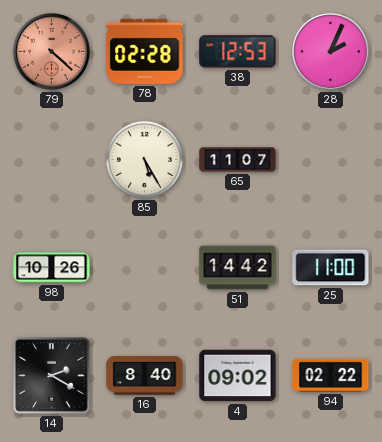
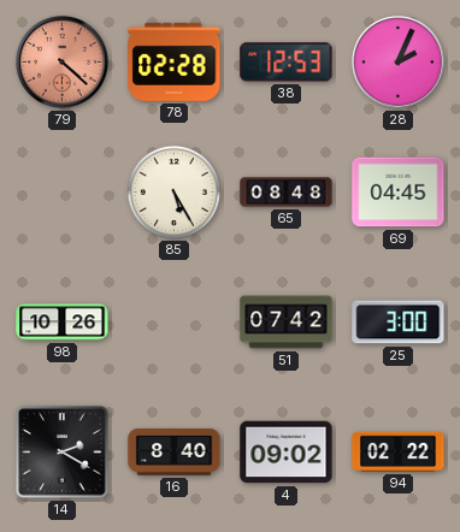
65: 11:07 -> 08:48 (287, 193)
69: none -> 04:45 (399, 193)
51: 14:42 -> 07:42 (287, 323)
25: 11:00 -> 3:00 (399, 323)
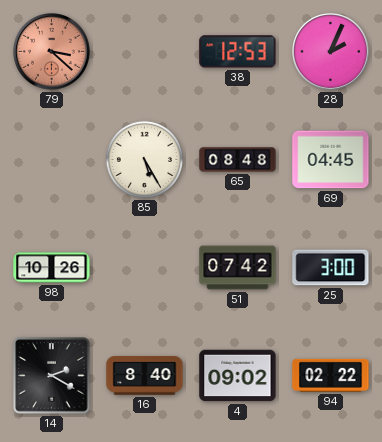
79: 4:22 -> 3:22 (52, 52)
78: 02:28 -> none (175, 61)
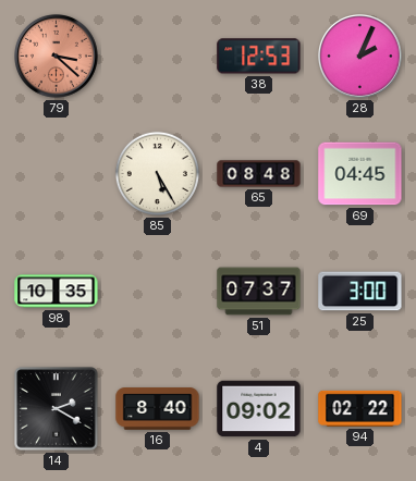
98: 10:26 -> 10:35 (57, 292)
51: 07:42 -> 07:37 (259, 292)
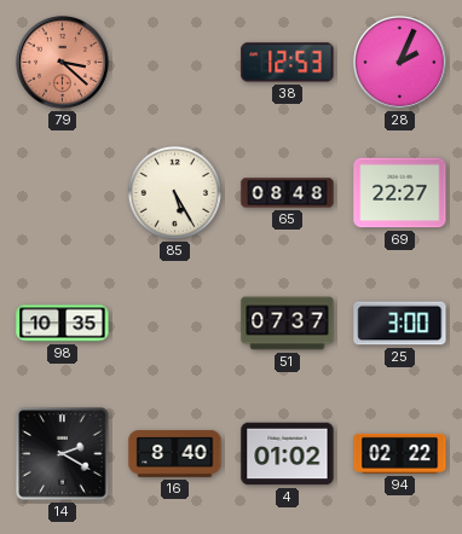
69: 04:45 -> 22:27 (400, 193)
4: 09:02 -> 01:02 (288, 454)
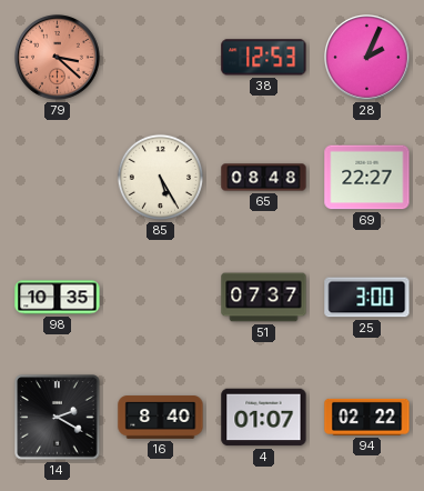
4: 01:02 -> 01:07 (264, 418)
